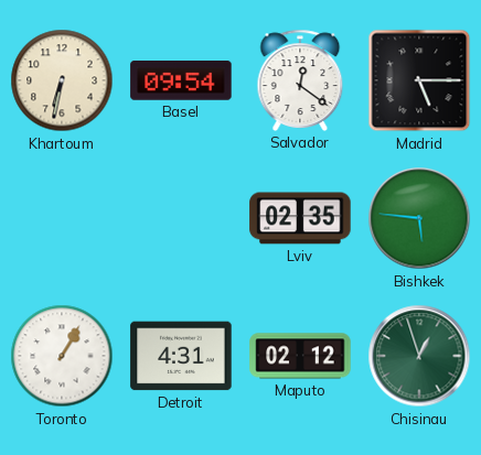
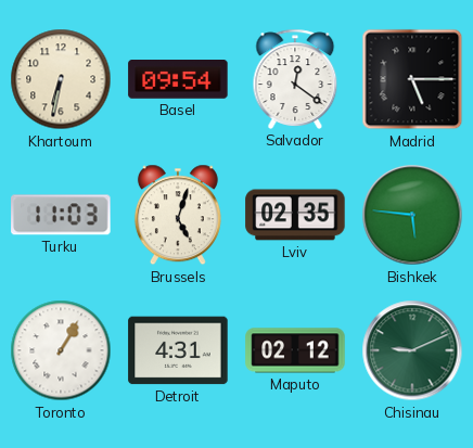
Turku: none -> 11:03 (61, 215)
Brussels: none -> 5:03 (178, 215)
Chisinau: 12:57 -> 9:11 (412, 350)
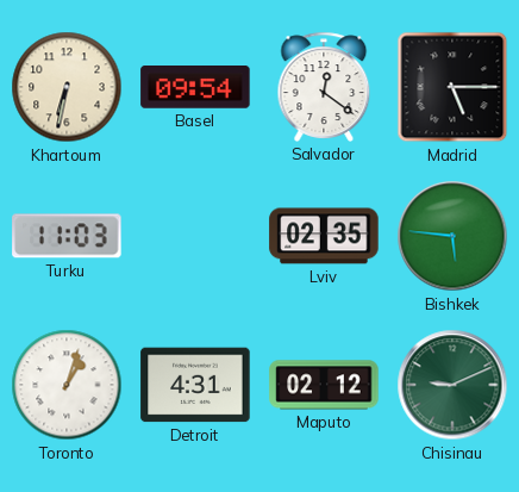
Brussels: 5:03 -> none (178, 215)
Toronto: 1:05 -> 1:03 (67, 385)
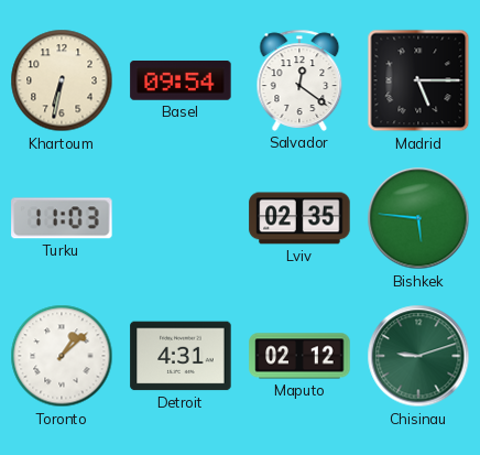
Toronto: 1:03 -> 1:08 (62, 356)
Chisinau: 9:11 -> 9:12 (418, 356)
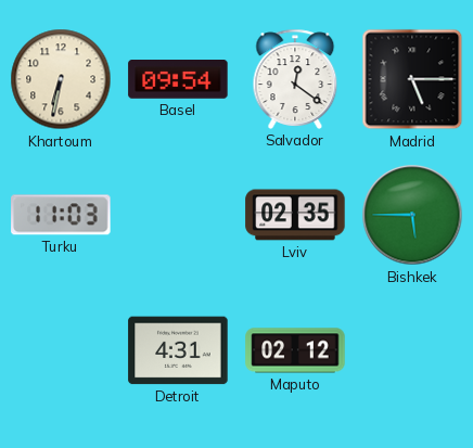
Bishkek: 5:46 -> 5:45 (412, 215)
Toronto: 1:08 -> none (62, 356)
Chisinau: 9:12 -> none (418, 356)
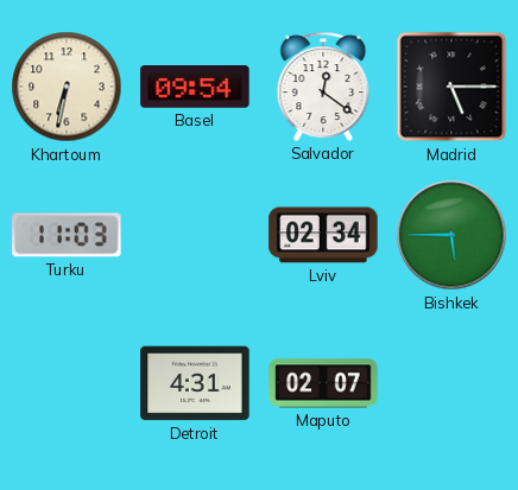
Lviv: 02:35 -> 02:34 (323, 235)
Maputo: 02:12 -> 02:07 (323, 383)
